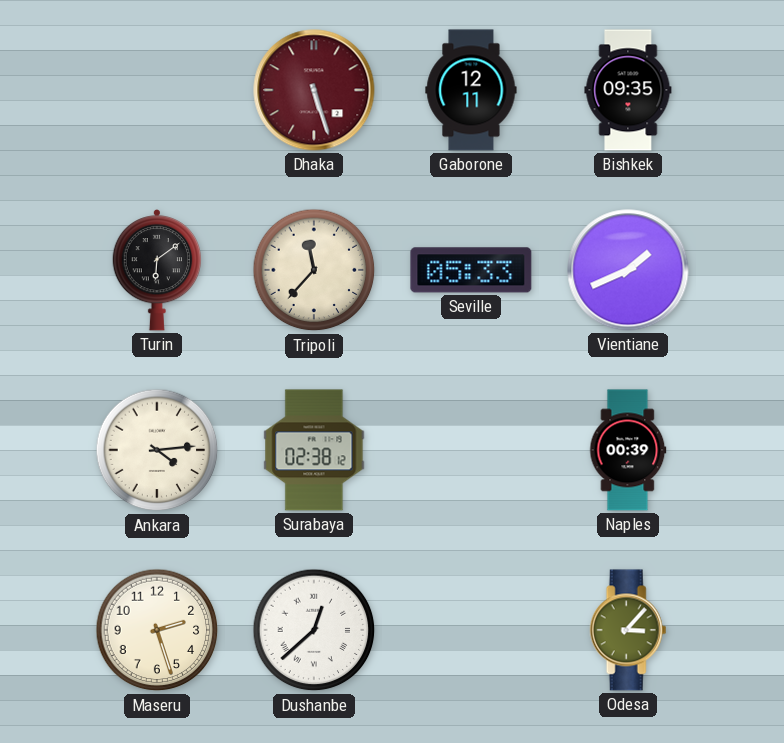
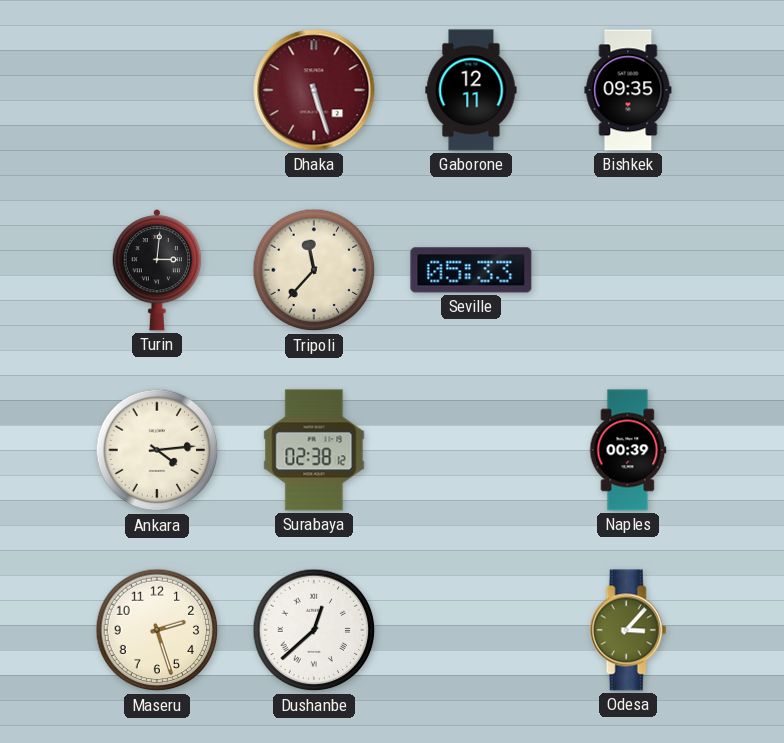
Turin: 6:09 -> 3:01 (156, 271)
Vientiane: 1:41 -> none (628, 270)
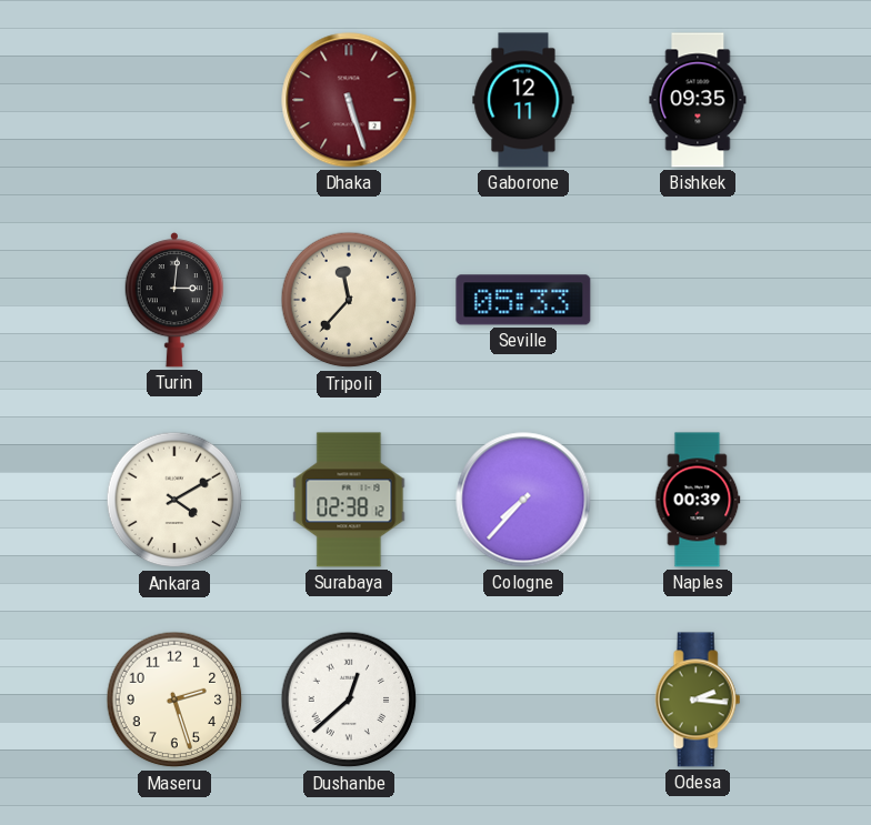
Ankara: 4:14 -> 4:10 (174, 500)
Cologne: none -> 7:37 (523, 500)
Odesa: 3:07 -> 2:16 (698, 700)
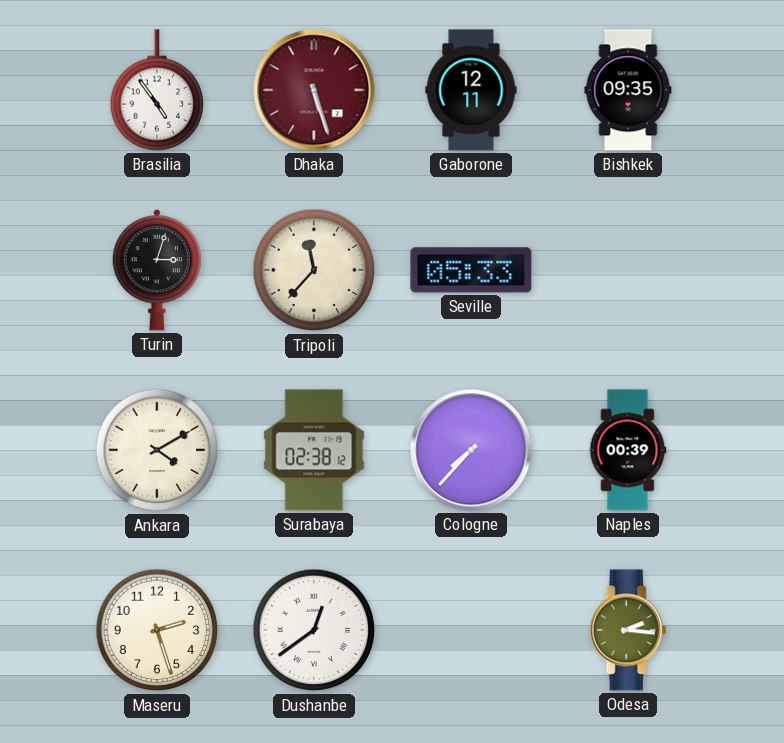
Brasilia: none -> 4:54 (157, 90)
Turin: 3:01 -> 3:03 (156, 271)
Dushanbe: 12:38 -> 12:39 (314, 630)
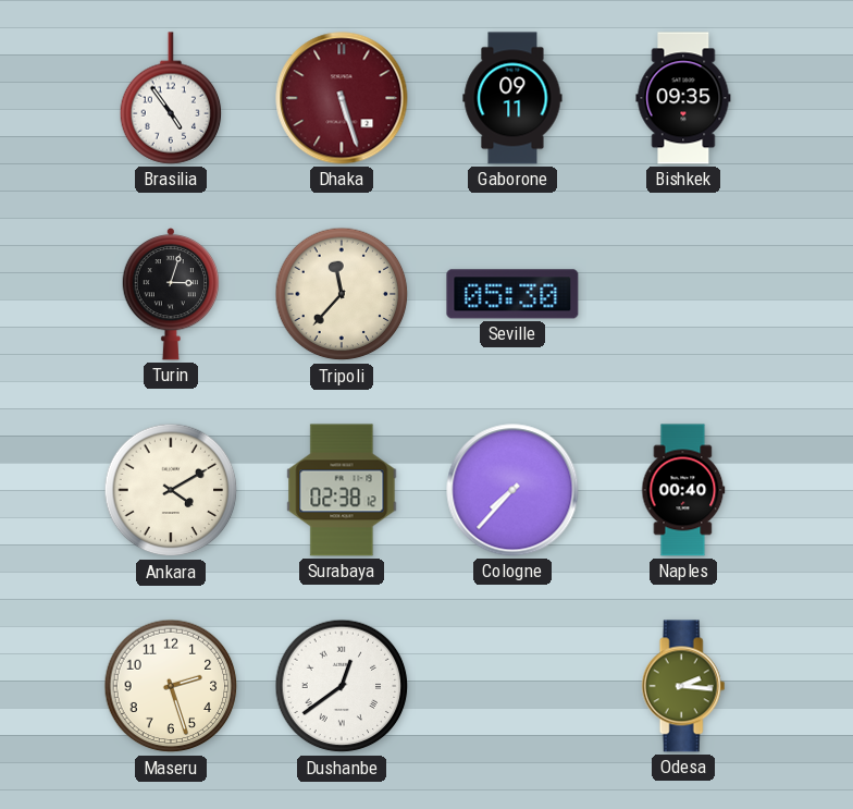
Gaborone: 12:11 -> 09:11 (512, 98)
Seville: 05:33 -> 05:30 (512, 294)
Naples: 00:39 -> 00:40 (683, 490)
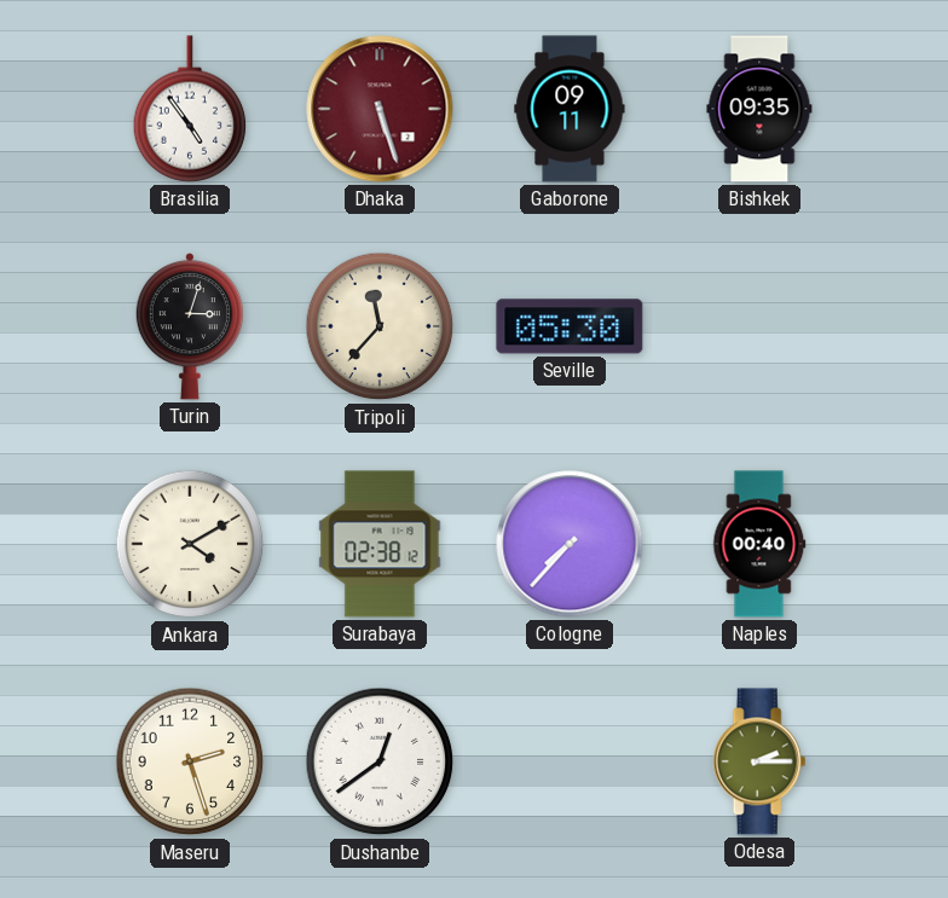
Odesa: 2:16 -> 2:15 (759, 761)
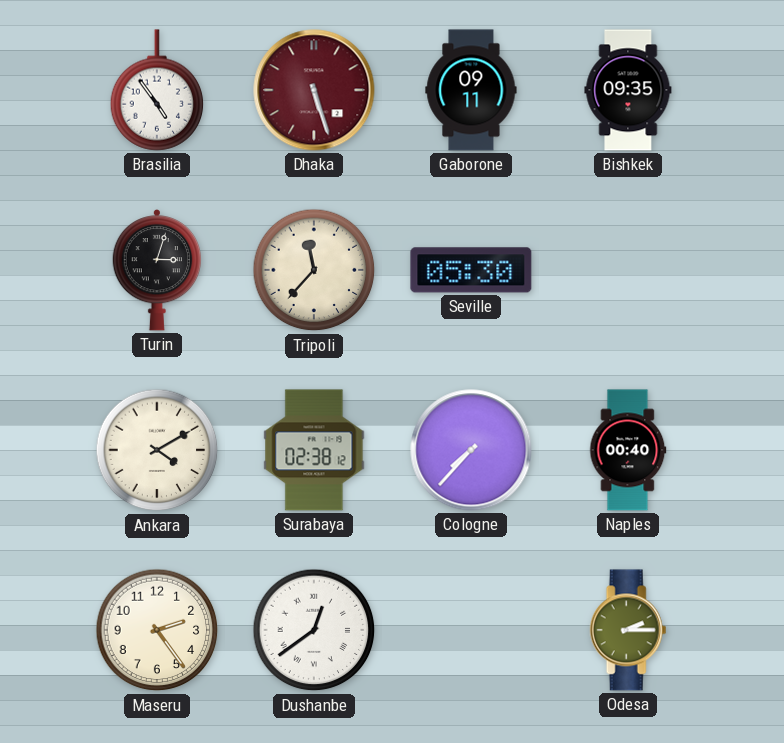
Maseru: 2:27 -> 2:24 (157, 630)
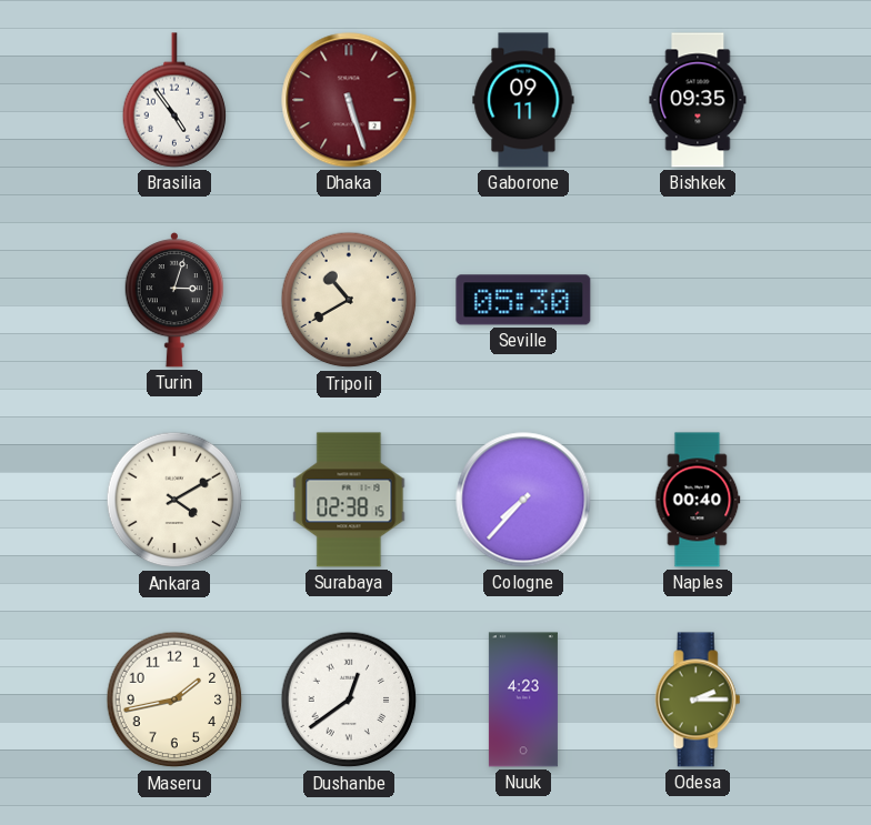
Tripoli: 11:37 -> 10:40 (349, 300)
Surabaya: 02:38:12 -> 02:38:15 (349, 500)
Maseru: 2:24 -> 1:43 (174, 700)
Nuuk: none -> 4:23 (523, 700)
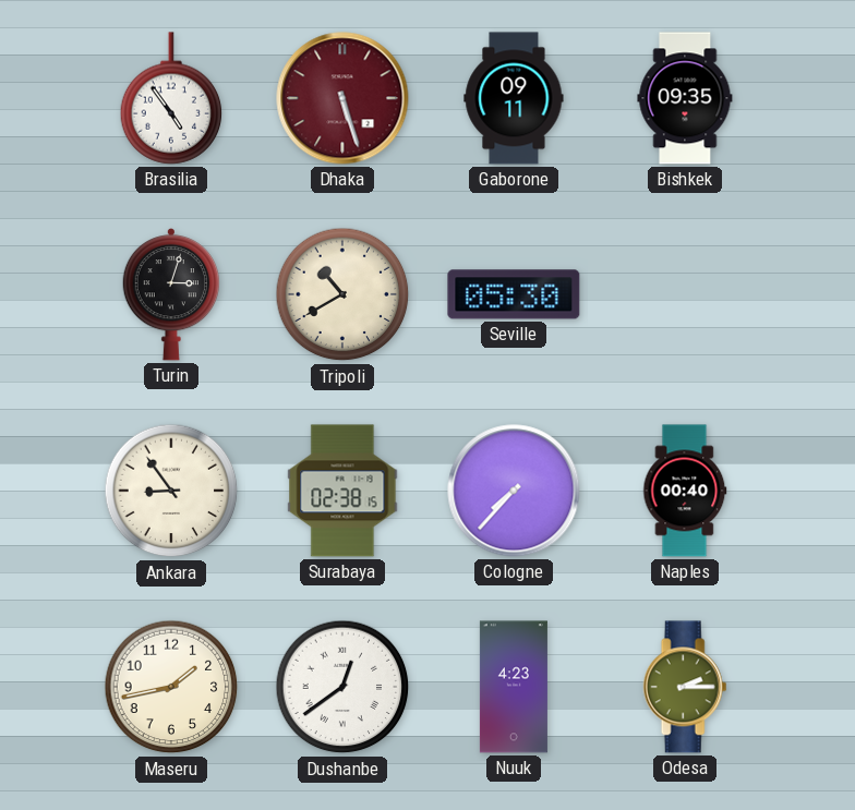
Ankara: 4:10 -> 8:54 (171, 491)
